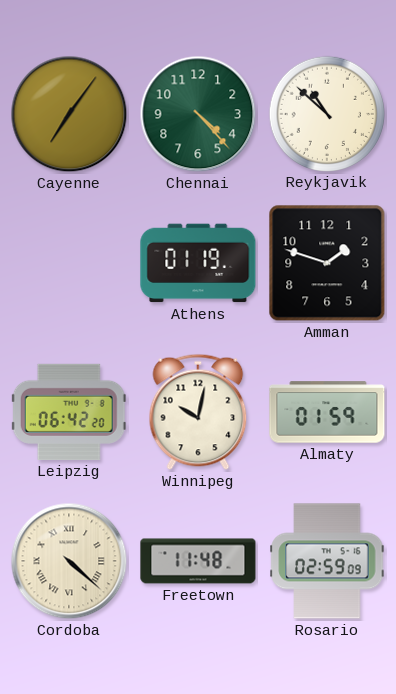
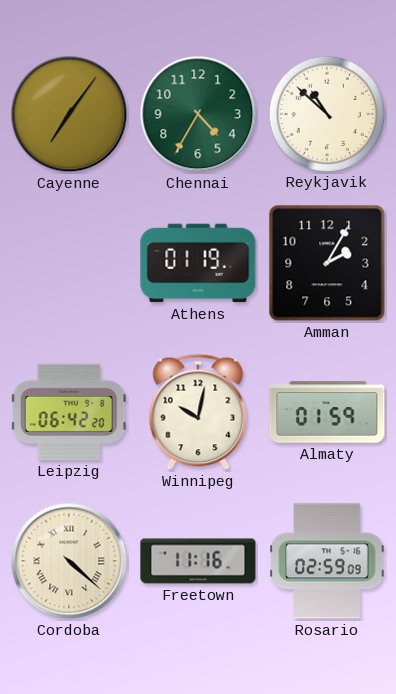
Chennai: 4:23 -> 4:35 (198, 114)
Amman: 1:48 -> 2:05 (327, 263)
Freetown: 11:48 -> 11:16 (198, 561)
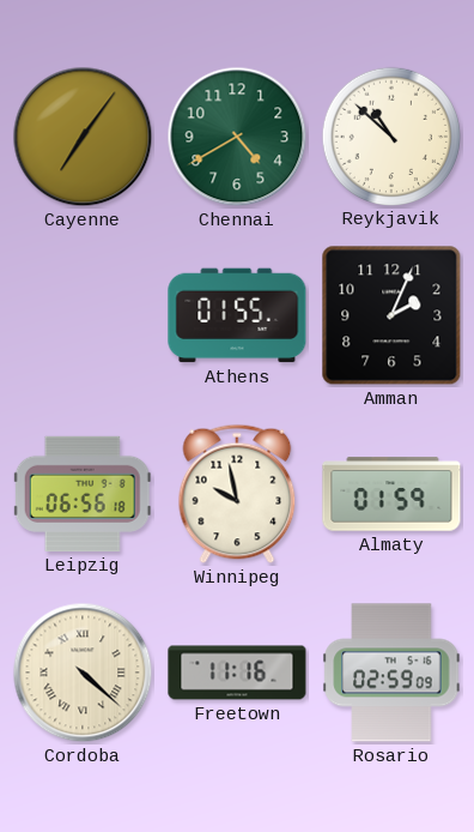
Chennai: 4:35 -> 4:40 (237, 137)
Athens: 01:19 -> 01:55 (237, 315)
Amman: 2:05 -> 2:04 (391, 315)
Leipzig: 06:42 -> 06:56 (83, 494)
Winnipeg: 10:02 -> 9:58 (237, 494)
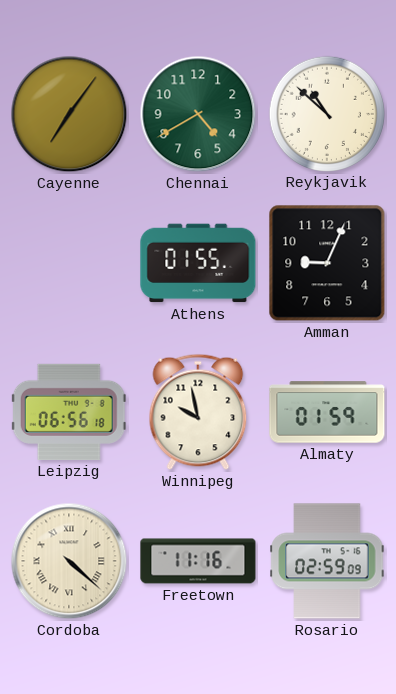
Amman: 2:04 -> 9:04 (327, 263)
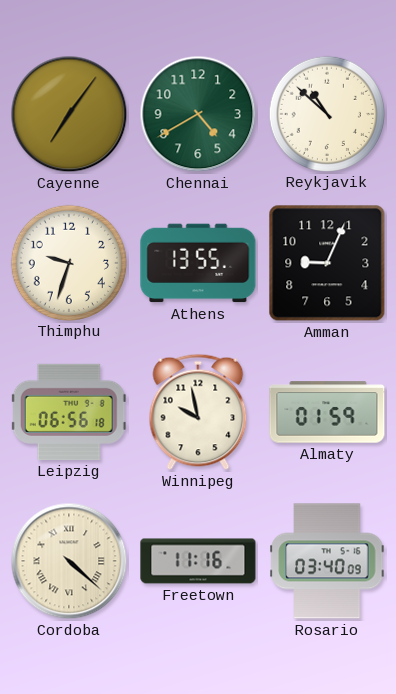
Thimphu: none -> 9:33 (68, 262)
Athens: 01:55 -> 13:55 (198, 263)
Rosario: 02:59 -> 03:40 (327, 561)
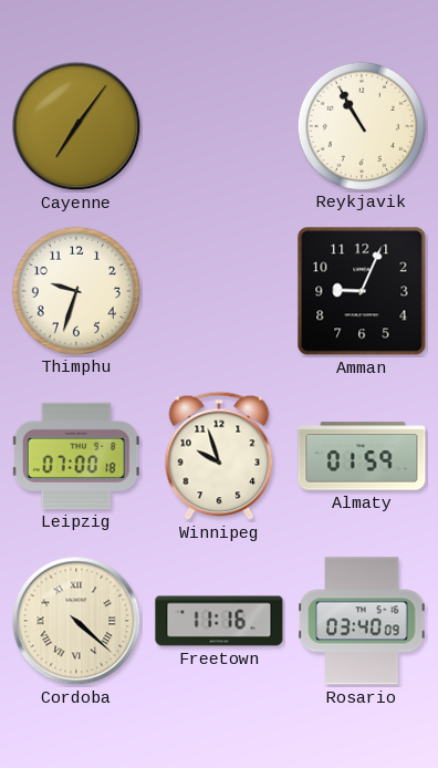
Chennai: 4:40 -> none (198, 114)
Reykjavik: 10:52 -> 10:55 (361, 125)
Athens: 13:55 -> none (198, 263)
Leipzig: 06:56 -> 07:00 (76, 456)
Winnipeg: 9:58 -> 9:57 (219, 456)
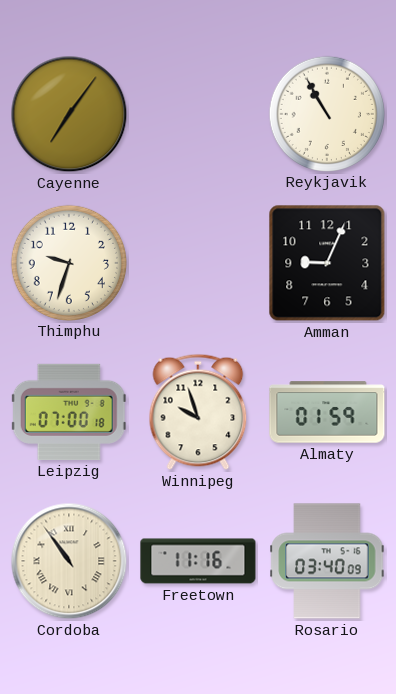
Cordoba: 4:22 -> 10:54 (69, 561)
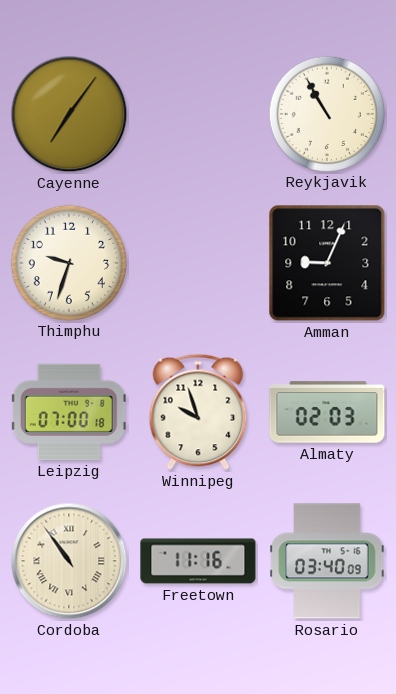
Almaty: 01:59 -> 02:03 (327, 412)
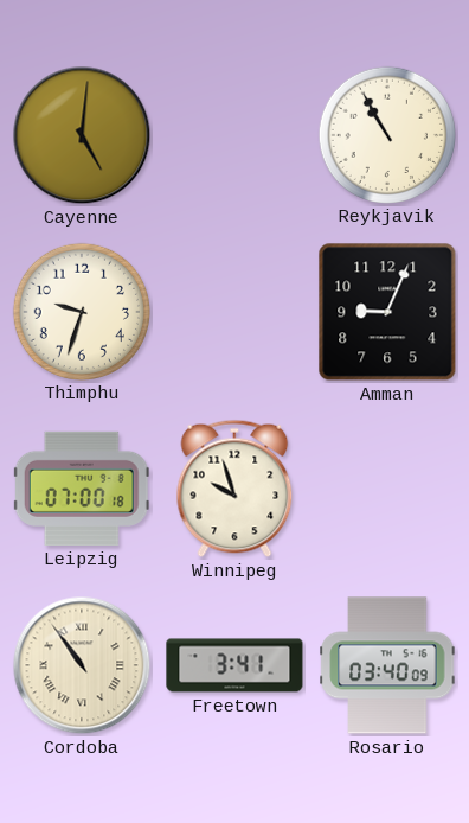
Cayenne: 7:06 -> 5:01 (82, 135)
Almaty: 02:03 -> none (327, 412)
Freetown: 11:16 -> 3:41 (234, 665)
